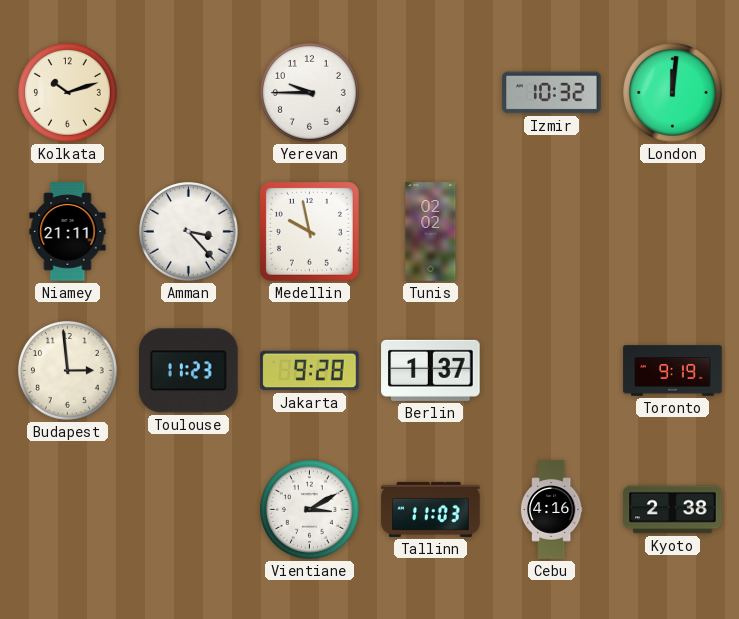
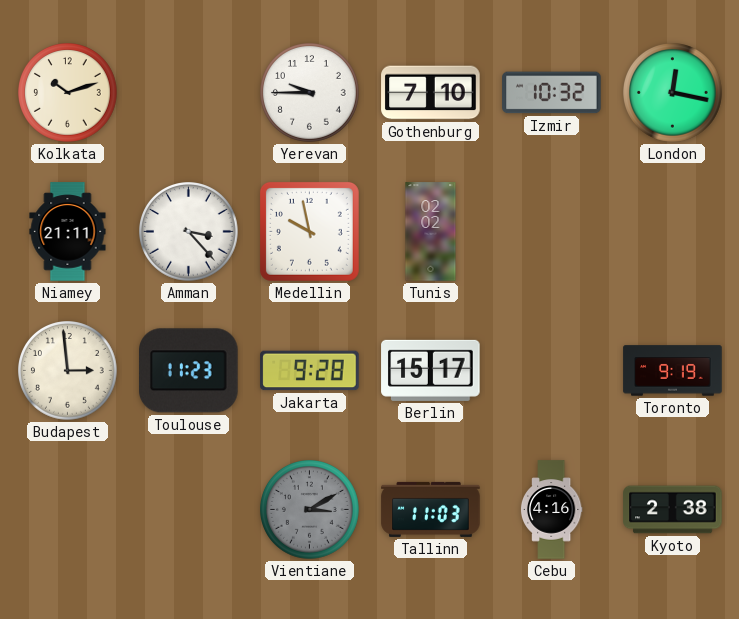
Gothenburg: none -> 7:10 (431, 93)
London: 12:01 -> 12:17 (673, 93)
Berlin: 1:37 -> 15:17 (431, 370)
Vientiane dial: white -> grey (310, 510)
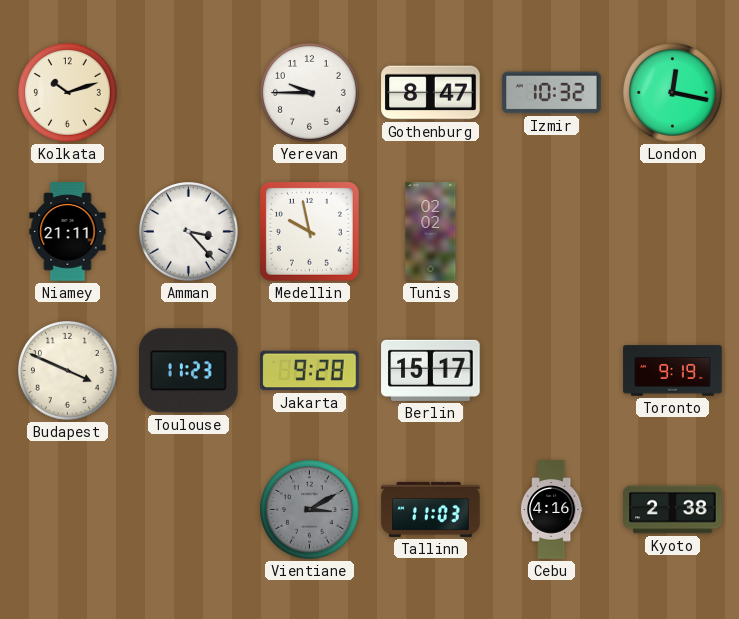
Gothenburg: 7:10 -> 8:47 (431, 93)
Budapest: 2:59 -> 3:49 (68, 371)
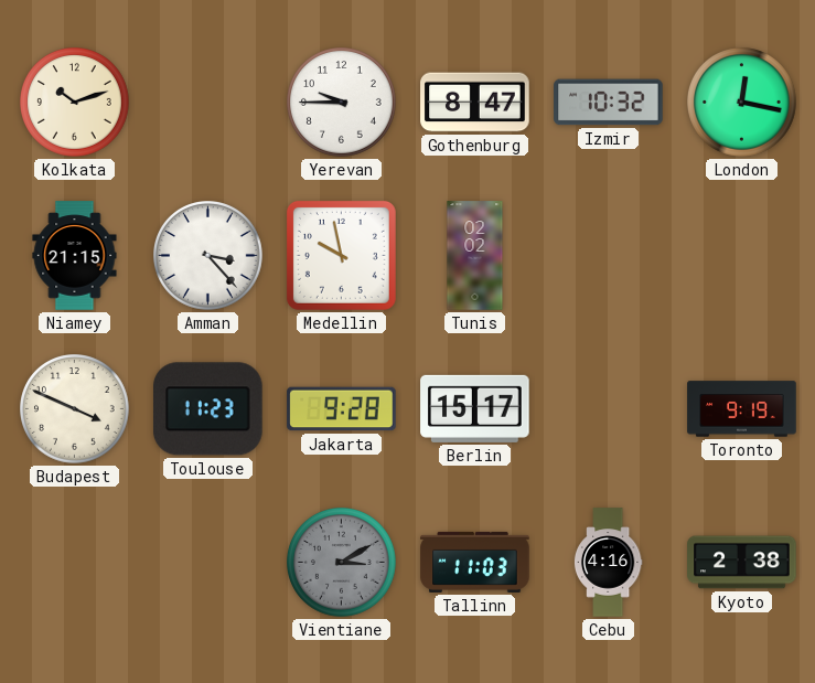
Niamey: 21:11 -> 21:15 (75, 256)
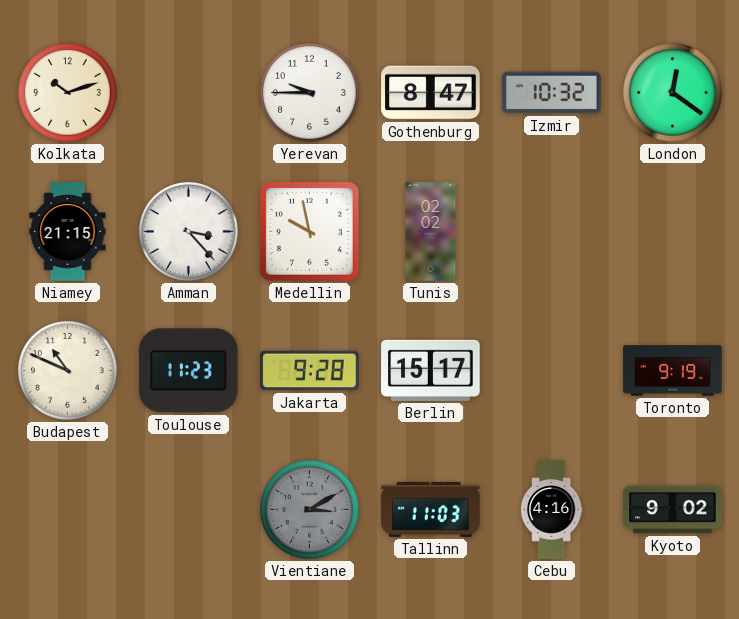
London: 12:17 -> 12:21 (673, 93)
Budapest: 3:49 -> 10:49 (68, 371)
Kyoto: 2:38 -> 9:02 (673, 510)
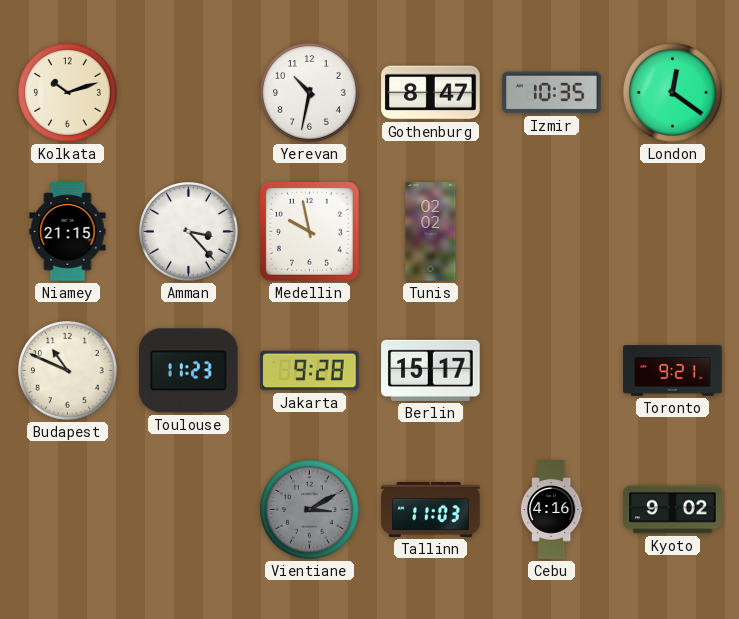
Yerevan: 9:45 -> 10:32 (310, 93)
Izmir: 10:32 -> 10:35 (552, 93)
Toronto: 9:19 -> 9:21 (673, 371)
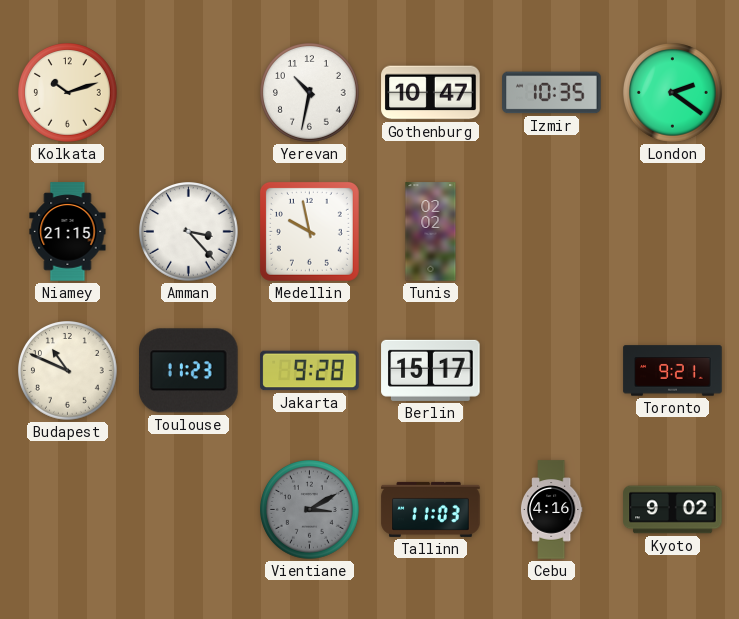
Gothenburg: 8:47 -> 10:47 (431, 93)
London: 12:21 -> 2:21 (673, 93)
